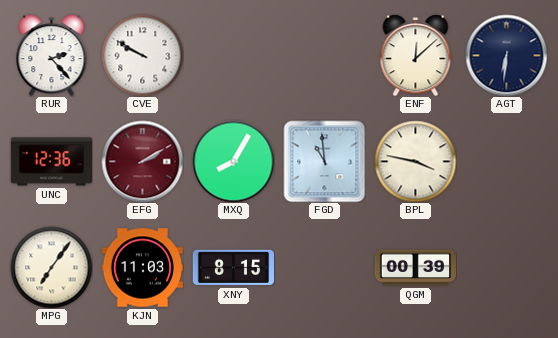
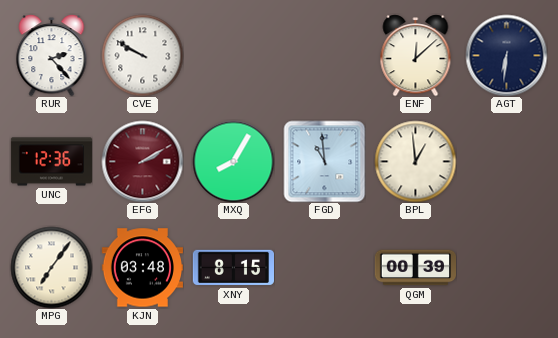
BPL: 3:47 -> 12:59 (415, 161)
KJN: 11:03 -> 03:48 (142, 268)
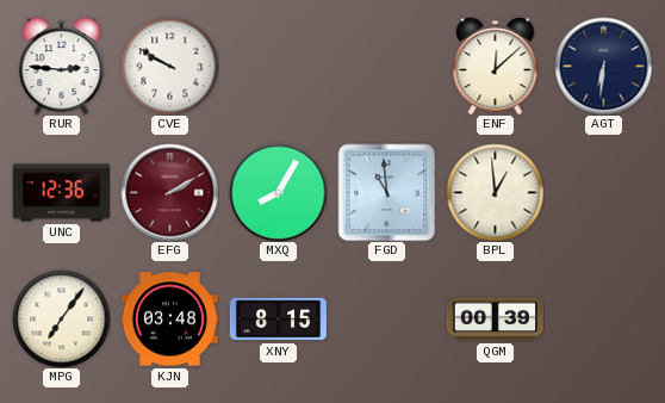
RUR: 2:23 -> 2:46 (62, 66)
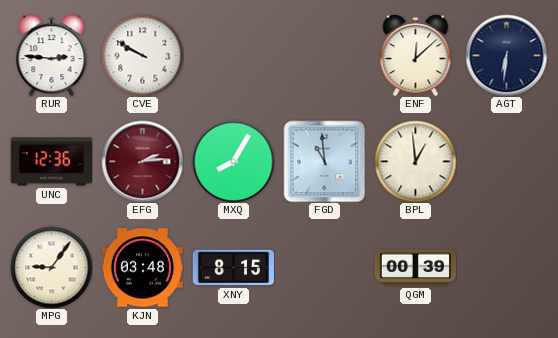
EFG: 2:10 -> 2:14 (142, 161)
MPG: 7:06 -> 9:06 (51, 267)
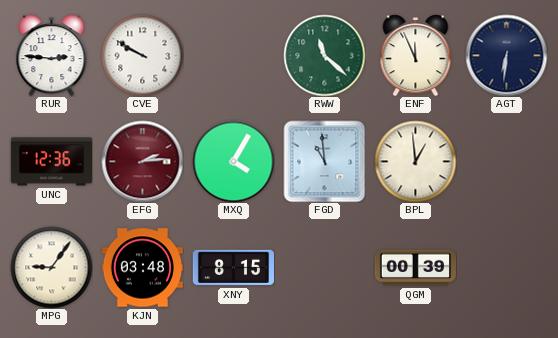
RWW: none -> 11:22 (324, 55)
ENF: 12:08 -> 11:56 (416, 55)
MXQ: 8:05 -> 4:05 (233, 161)
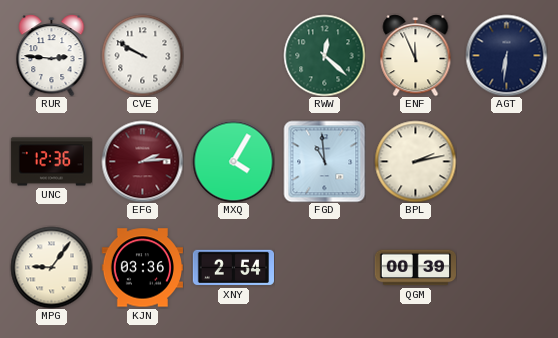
RWW: 11:22 -> 12:22 (324, 55)
BPL: 12:59 -> 2:13 (415, 161)
KJN: 03:48 -> 03:36 (142, 268)
XNY: 8:15 -> 2:54 (233, 268)
